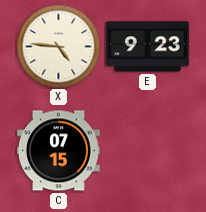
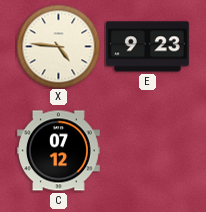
C: 07:15 -> 07:12 (59, 151)
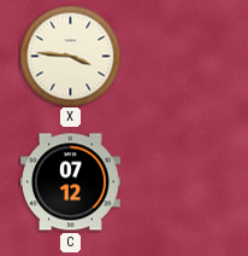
X: 4:46 -> 3:46 (70, 56)
E: 9:23 -> none (147, 47)
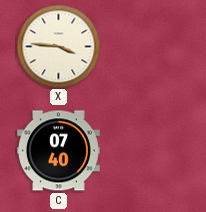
C: 07:12 -> 07:40 (59, 151)
